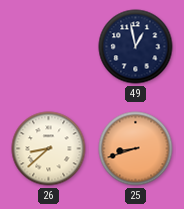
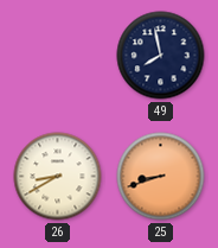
49: 12:58 -> 7:58 (161, 56)
26: 8:38 -> 8:40 (58, 177)
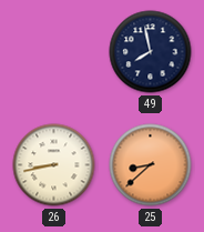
26: 8:40 -> 8:43 (54, 165)
25: 8:42 -> 8:38 (151, 165)
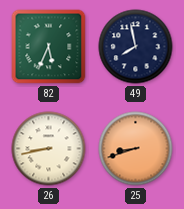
82: none -> 5:34 (49, 47)
25: 8:38 -> 8:42 (136, 149)
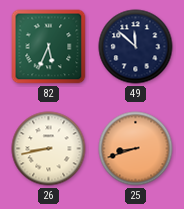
49: 7:58 -> 11:52 (136, 47)
